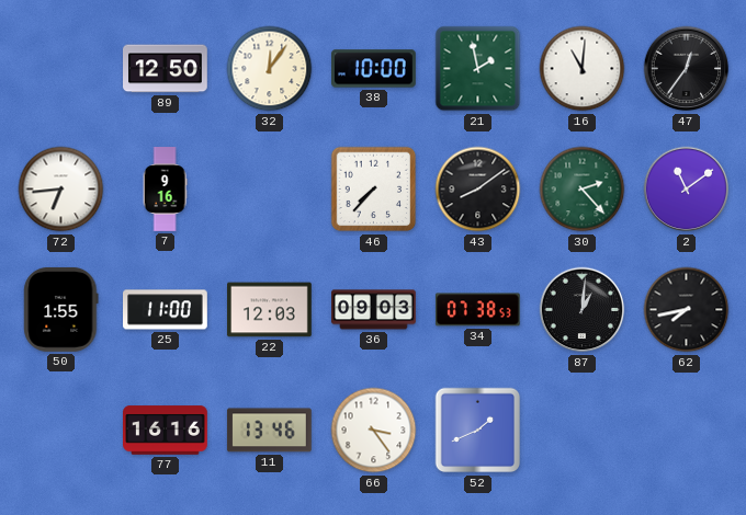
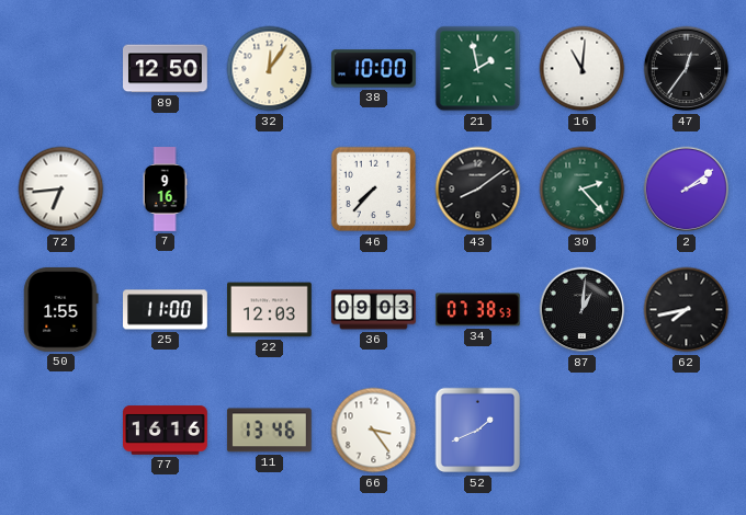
2: 11:09 -> 2:09 (687, 190)
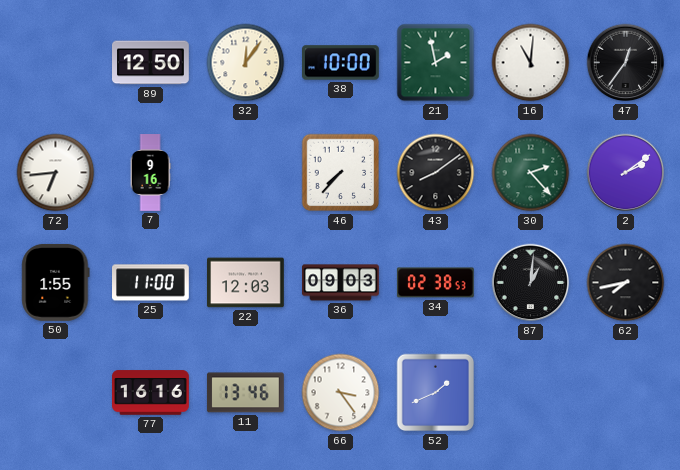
34: 07:38 -> 02:38 (435, 283)
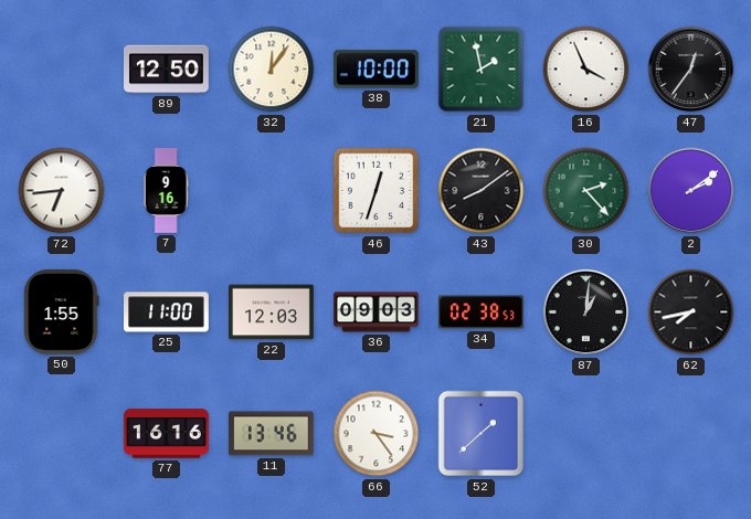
16: 11:01 -> 3:56 (586, 70)
46: 7:37 -> 12:33 (377, 191)
52: 1:41 -> 1:38 (482, 434)
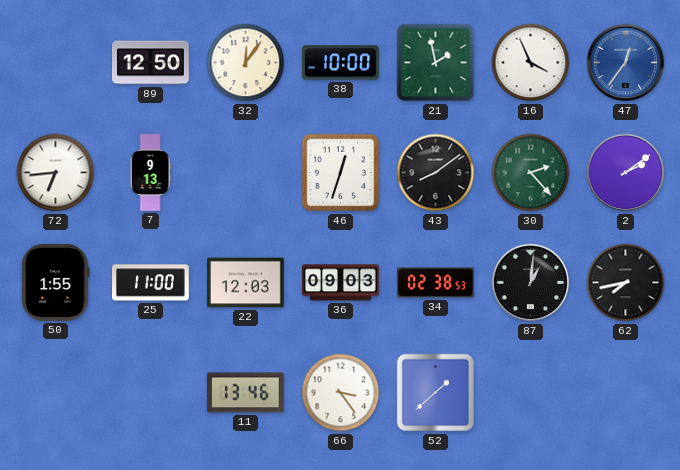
47 dial: black -> blue (626, 63)
7: 9:16 -> 9:13 (150, 173)
77: 16:16 -> none (167, 434)
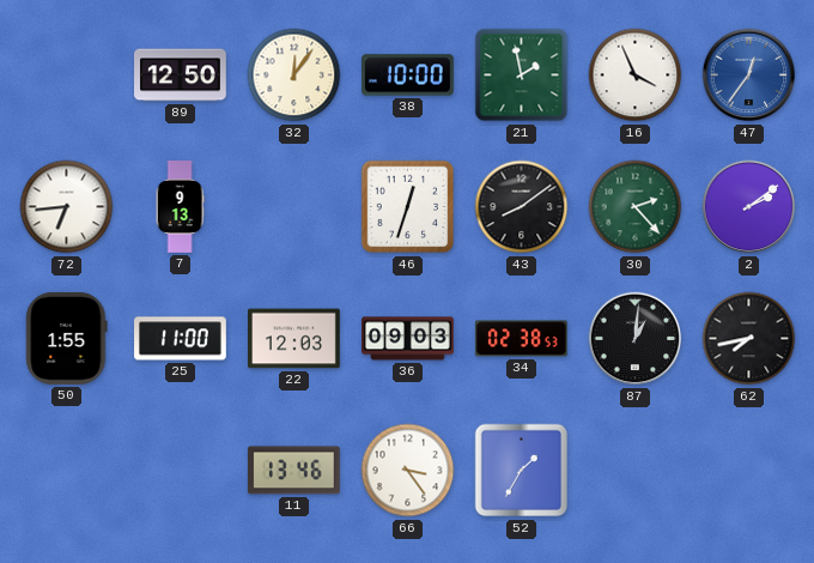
52: 1:38 -> 1:35 (522, 471)
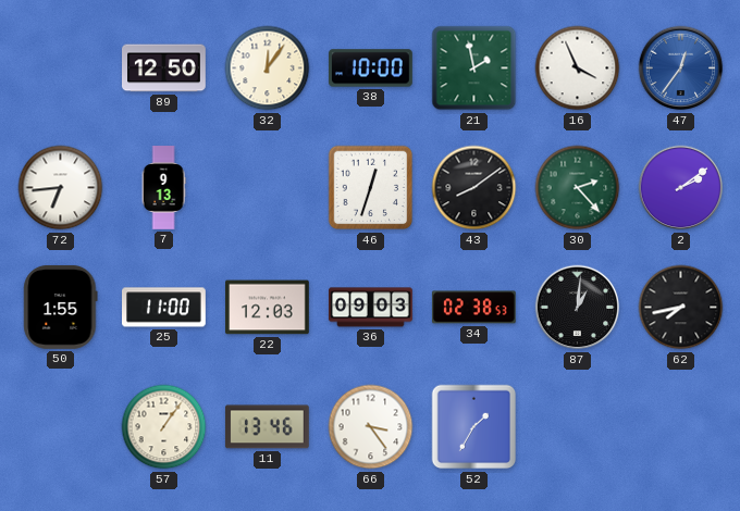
57: none -> 1:06 (164, 427)
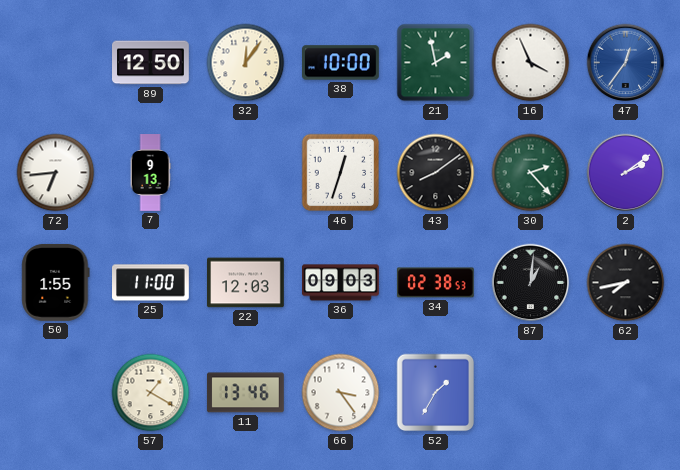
57: 1:06 -> 1:20 (151, 393)
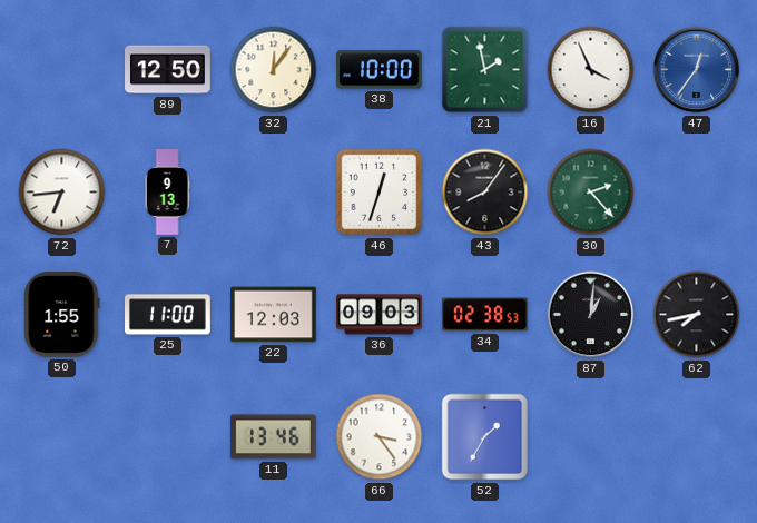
43: 8:09 -> 8:06 (485, 193)
2: 2:09 -> none (626, 173)
57: 1:20 -> none (151, 393)
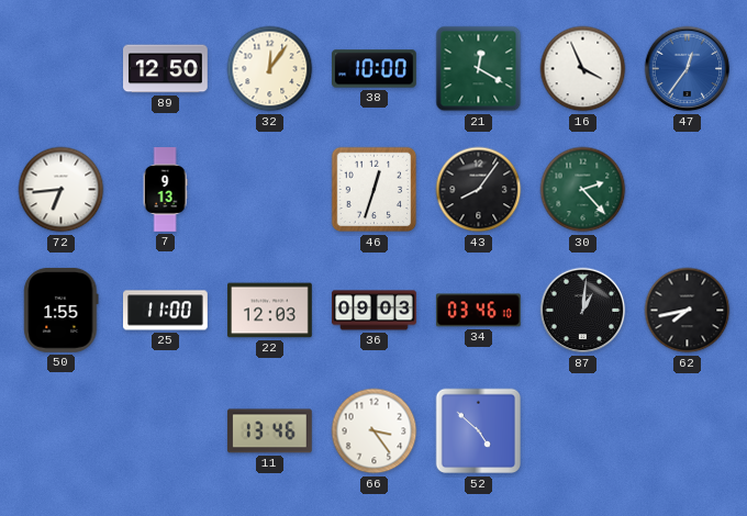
21: 1:58 -> 12:20 (479, 69)
34: 02:38 -> 03:46 (478, 311)
52: 1:35 -> 4:52 (479, 431)
